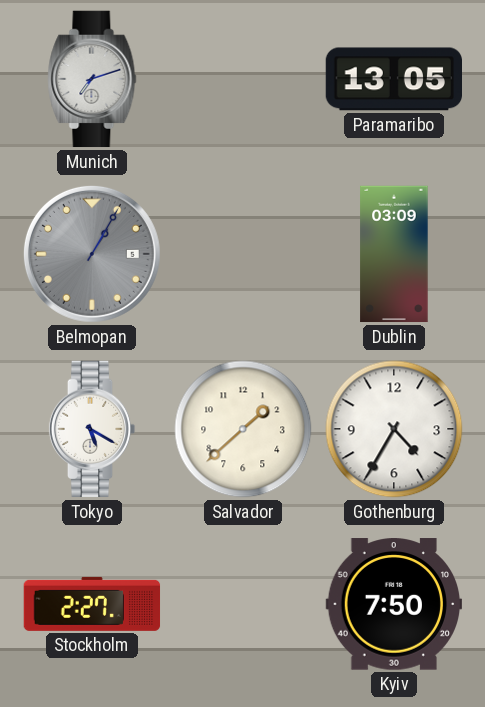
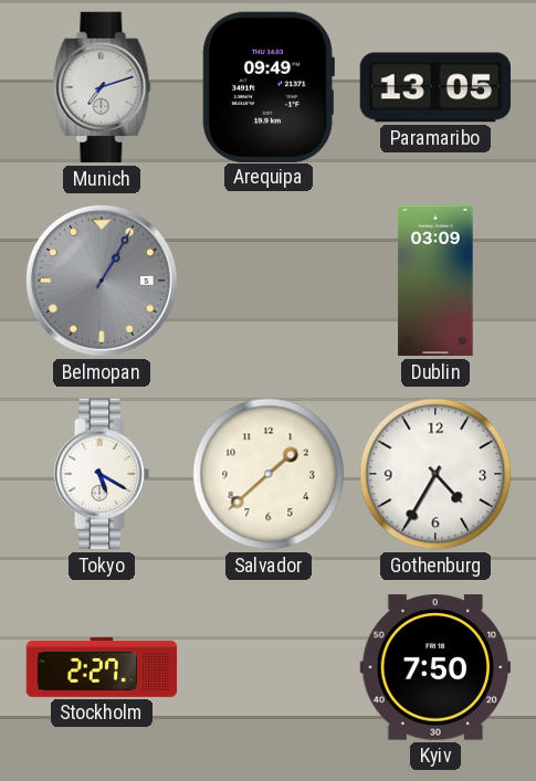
Arequipa: none -> 09:49 (269, 86)
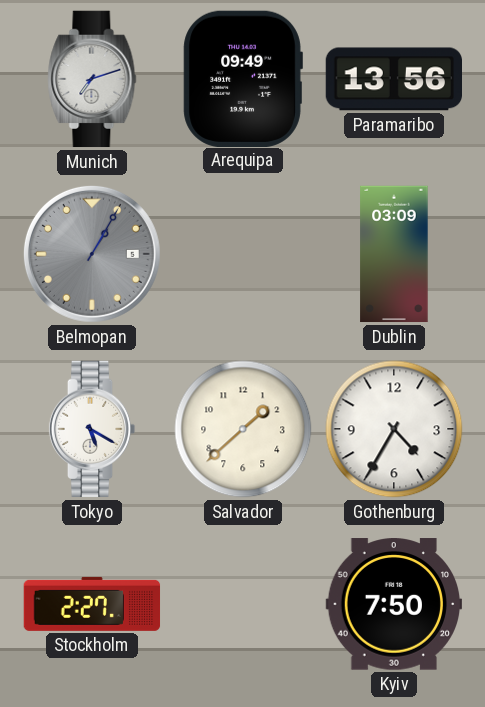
Paramaribo: 13:05 -> 13:56 (393, 79)
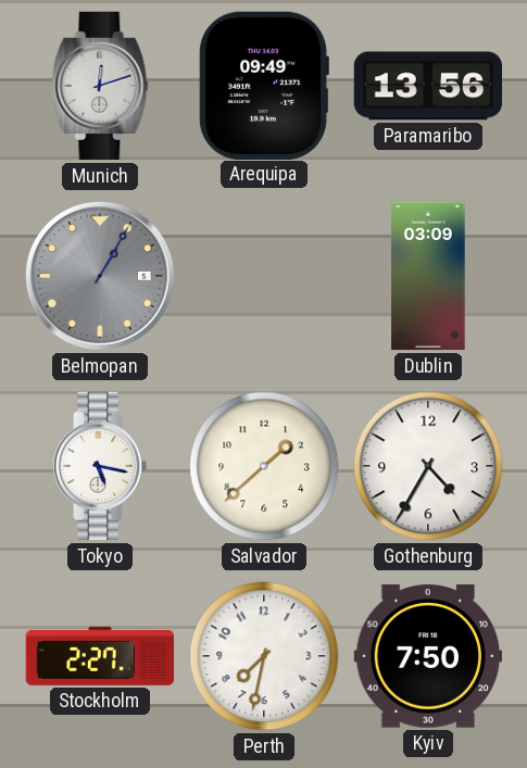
Munich: 7:12 -> 12:12 (100, 86)
Tokyo: 5:20 -> 5:17 (100, 466)
Perth: none -> 7:32 (264, 656)
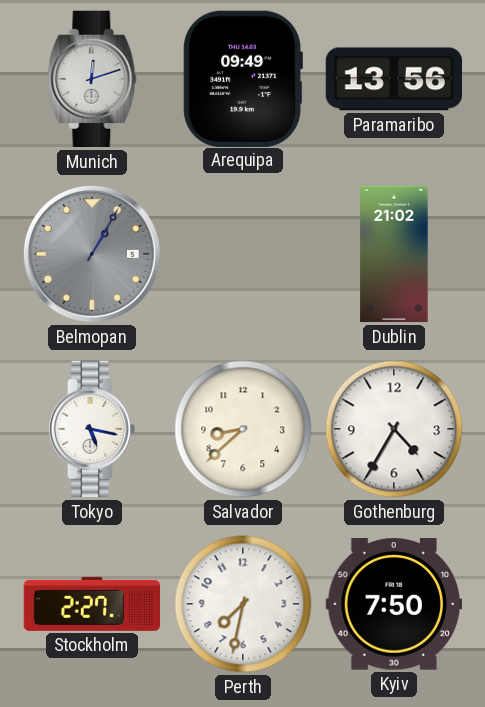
Dublin: 03:09 -> 21:02 (394, 254)
Salvador: 1:38 -> 8:38 (243, 429)
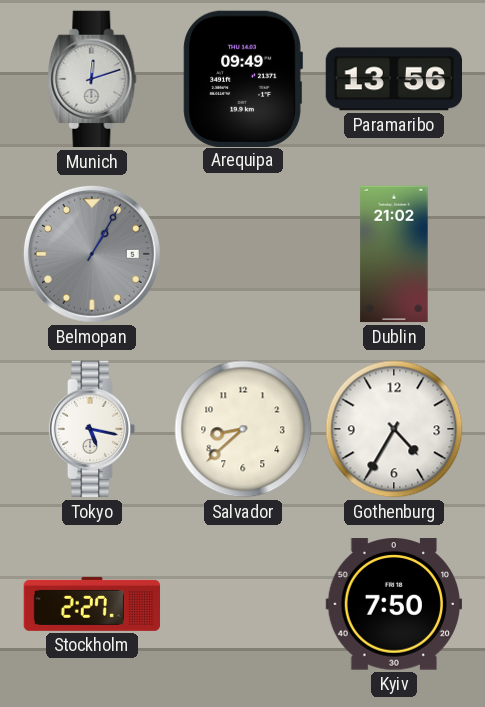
Perth: 7:32 -> none (243, 604)
